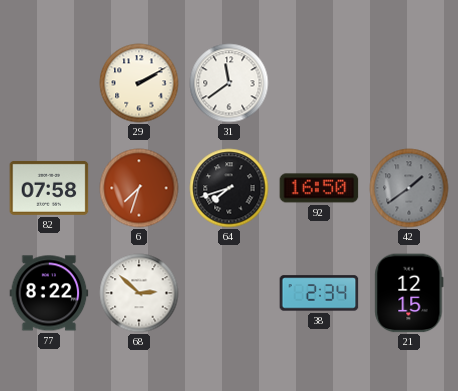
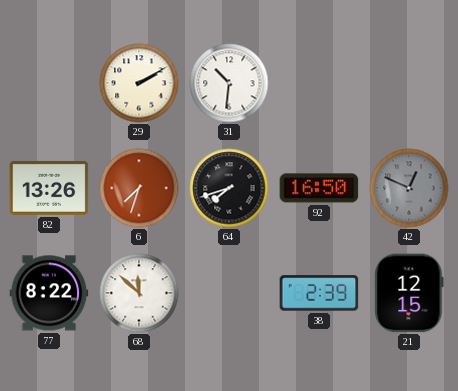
31: 11:39 -> 10:31 (229, 83)
82: 07:58 -> 13:26 (49, 188)
42: 1:39 -> 12:49 (409, 188)
68: 2:52 -> 11:52 (139, 293)
38: 2:34 -> 2:39 (319, 293)
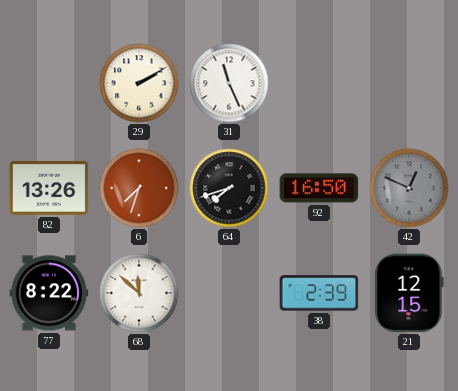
31: 10:31 -> 11:26 (229, 83)
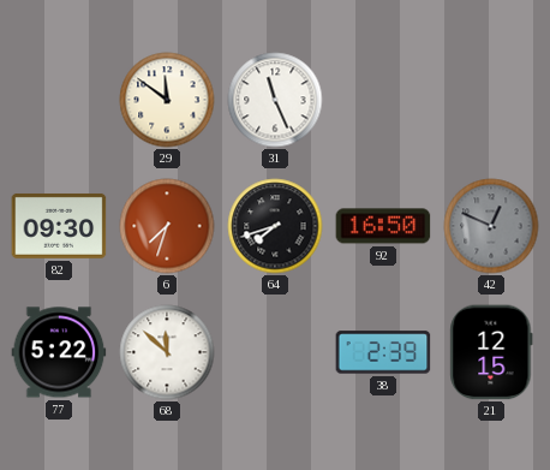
29: 2:10 -> 11:51 (167, 100)
82: 13:26 -> 09:30 (59, 226)
77: 8:22 -> 5:22 (59, 352)
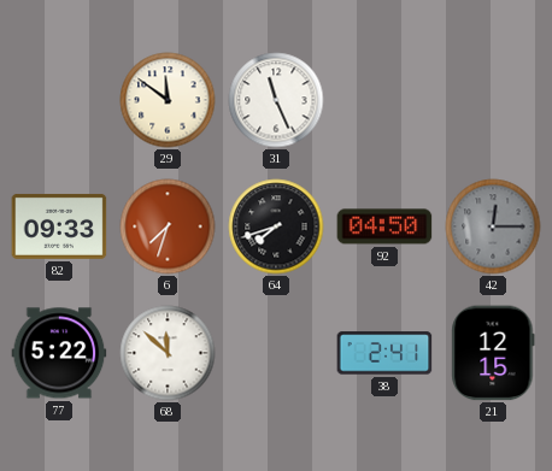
82: 09:30 -> 09:33 (59, 226)
92: 16:50 -> 04:50 (384, 226)
42: 12:49 -> 12:15 (493, 226)
38: 2:39 -> 2:41 (384, 353)
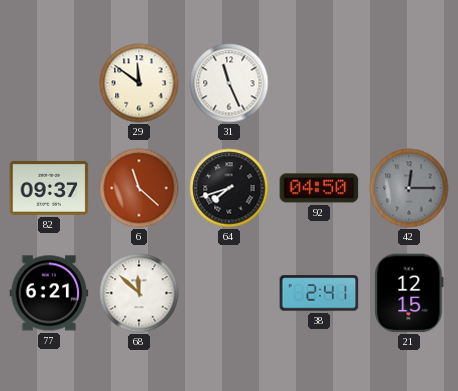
82: 09:33 -> 09:37 (49, 188)
6: 7:33 -> 11:22 (139, 188)
77: 5:22 -> 6:21 (49, 293)
